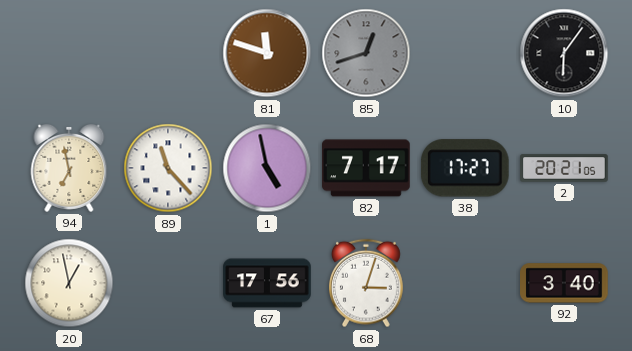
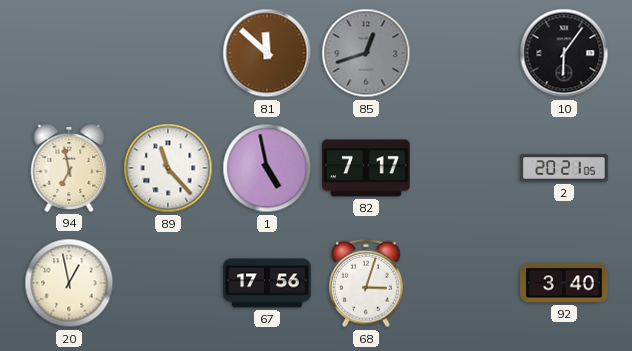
81: 11:48 -> 11:52 (267, 53)
38: 17:27 -> none (465, 168)
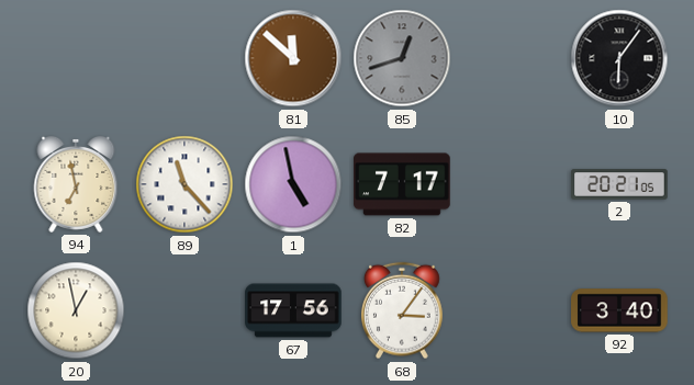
68: 3:03 -> 3:06 (403, 310)
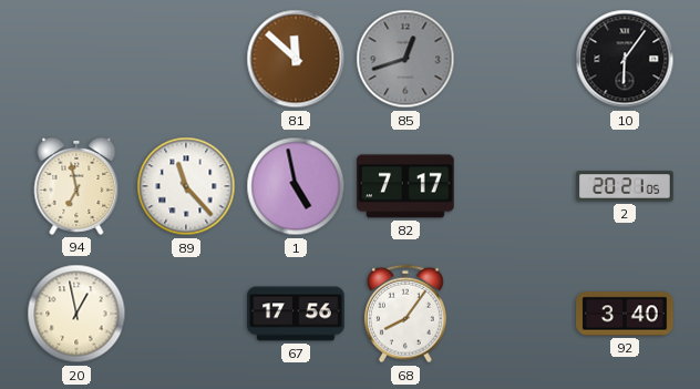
68: 3:06 -> 8:06 (406, 314)
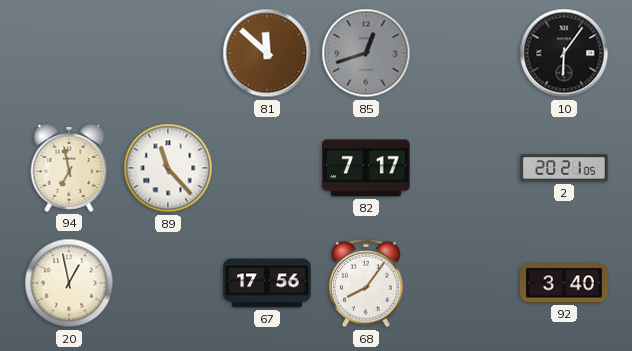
1: 4:58 -> none (296, 186)
